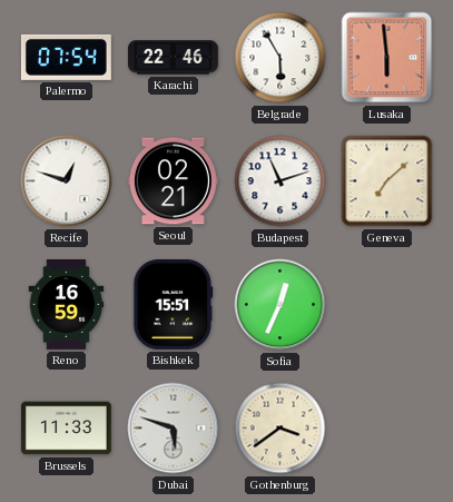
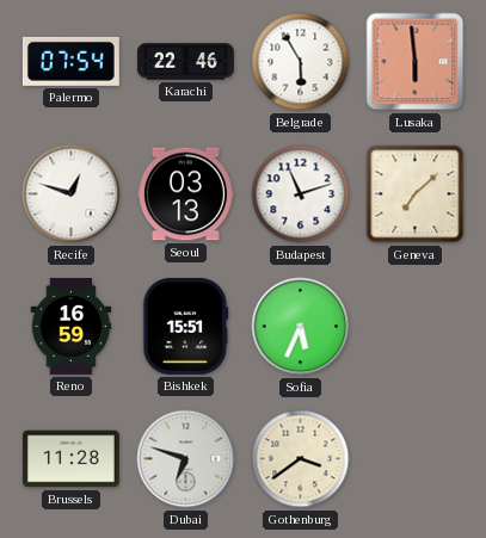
Seoul: 02:21 -> 03:13 (185, 194)
Sofia: 12:34 -> 5:34 (301, 327)
Brussels: 11:33 -> 11:28 (70, 459)
Dubai: 5:48 -> 6:48 (186, 459)
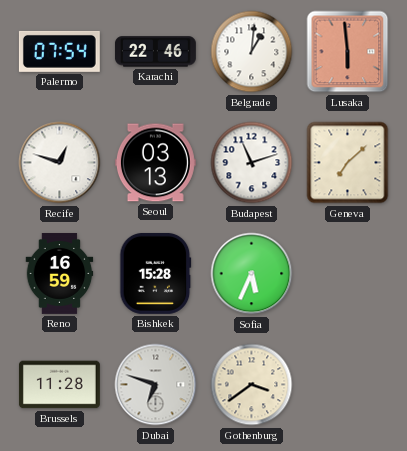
Belgrade: 5:55 -> 1:01 (252, 52)
Bishkek: 15:51 -> 15:28 (156, 273)
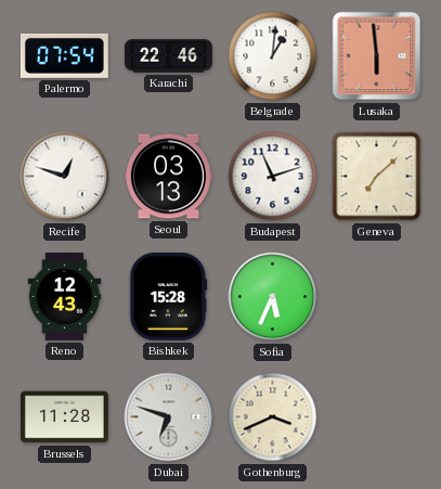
Reno: 16:59 -> 12:43 (65, 297)
Gothenburg: 3:39 -> 3:41 (273, 417)
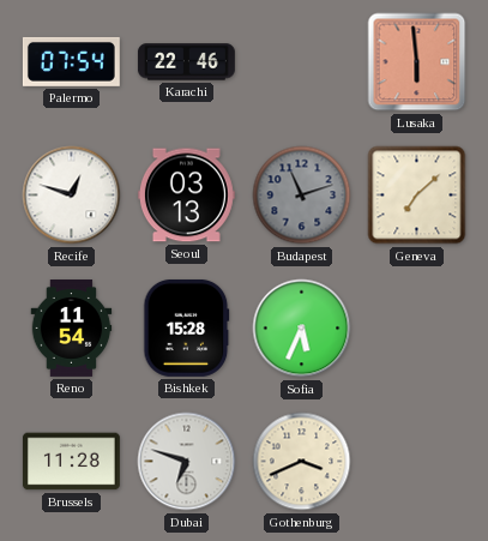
Belgrade: 1:01 -> none (273, 56)
Budapest dial: white -> grey (302, 196)
Reno: 12:43 -> 11:54 (72, 329)
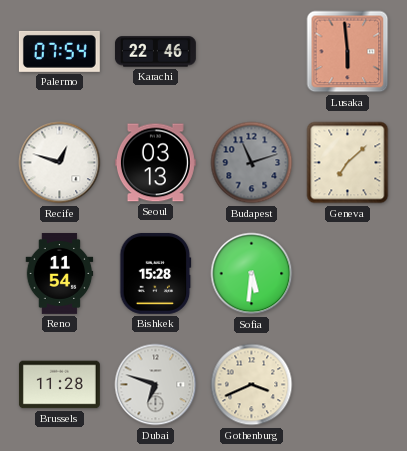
Sofia: 5:34 -> 5:31 (252, 274)
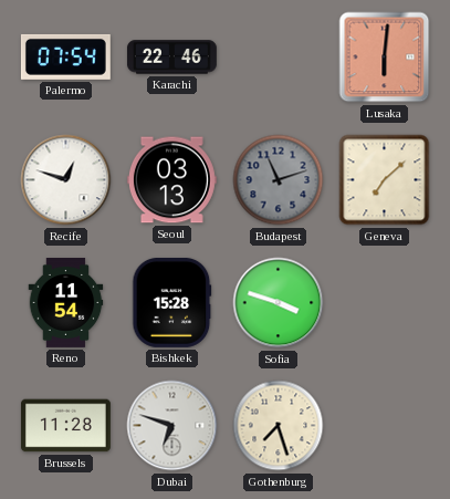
Lusaka: 5:59 -> 6:01 (385, 58)
Sofia: 5:31 -> 3:48 (279, 303)
Gothenburg: 3:41 -> 7:27 (279, 426)
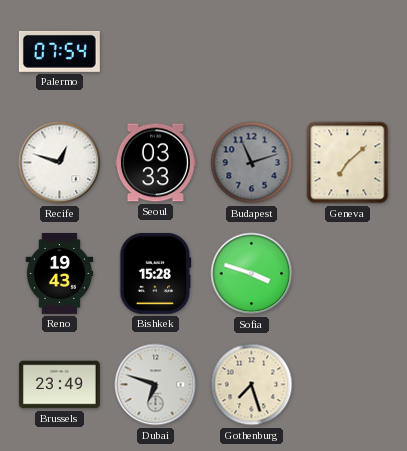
Karachi: 22:46 -> none (171, 58)
Lusaka: 6:01 -> none (385, 58)
Seoul: 03:13 -> 03:33 (155, 163)
Reno: 11:54 -> 19:43 (60, 274)
Brussels: 11:28 -> 23:49 (59, 385)
